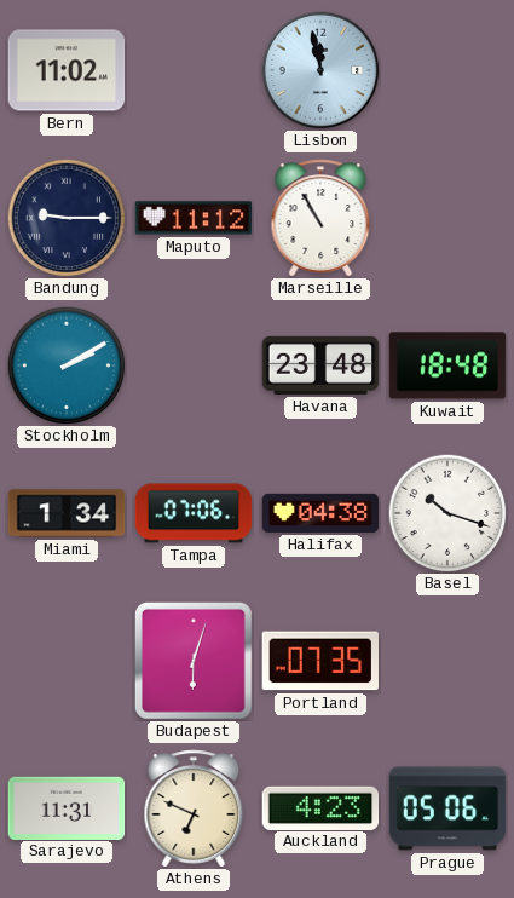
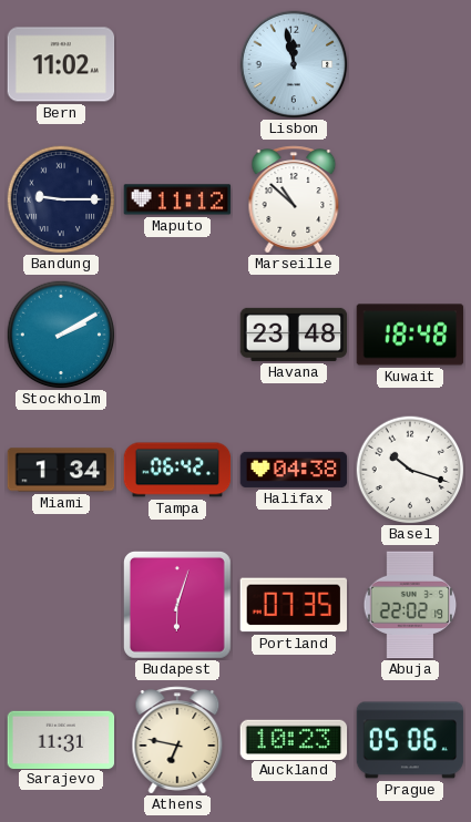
Marseille: 10:55 -> 10:52 (294, 199)
Tampa: 07:06 -> 06:42 (177, 470)
Abuja: none -> 22:02 (410, 605)
Athens: 6:49 -> 6:47 (177, 740)
Auckland: 4:23 -> 10:23 (294, 739)
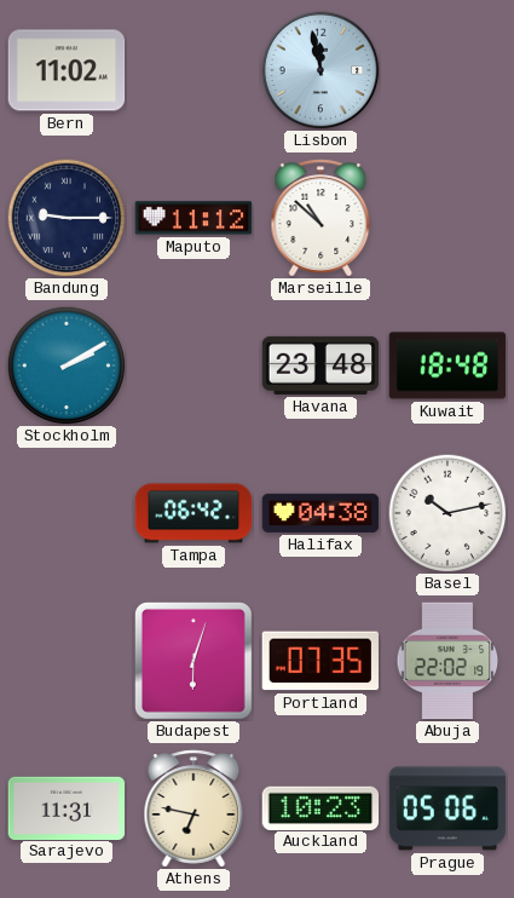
Miami: 1:34 -> none (61, 470)
Basel: 10:18 -> 10:13 (447, 513)
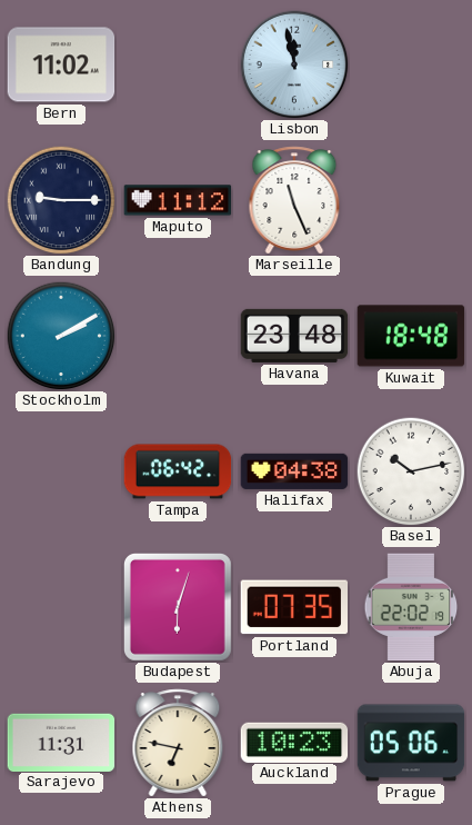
Marseille: 10:52 -> 11:26 (294, 200)
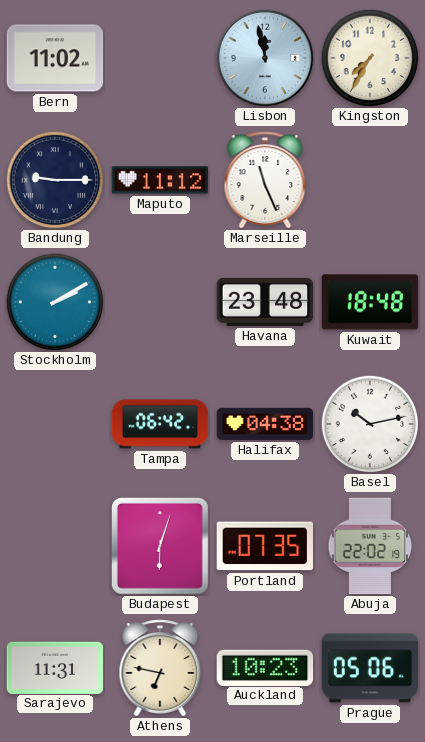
Kingston: none -> 7:35 (370, 58)
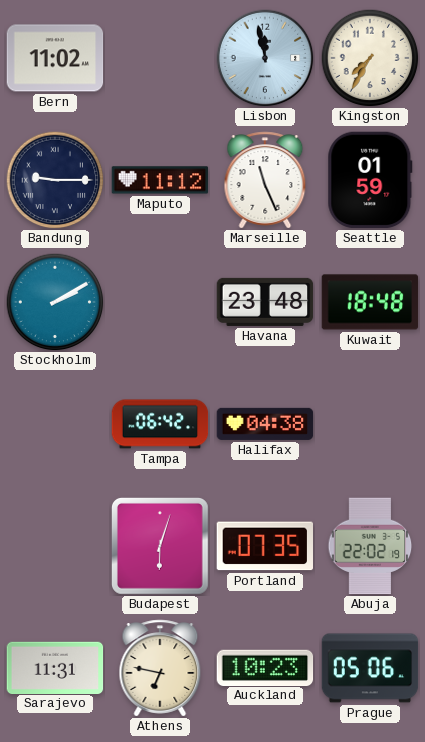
Seattle: none -> 01:59 (370, 180)
Basel: 10:13 -> none (370, 424)
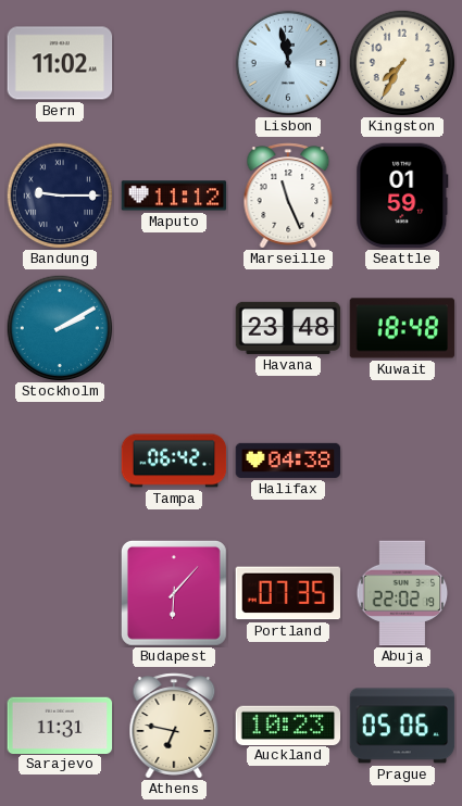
Budapest: 6:03 -> 6:07 (174, 593)
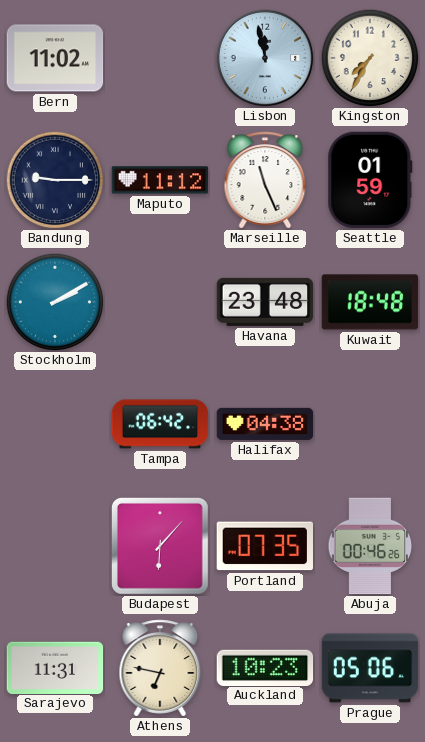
Abuja: 22:02 -> 00:46 (370, 546)
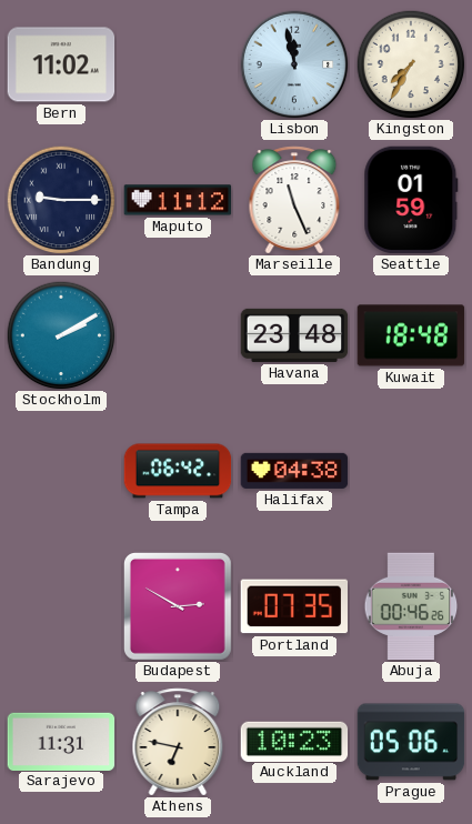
Budapest: 6:07 -> 2:50 (178, 606)
